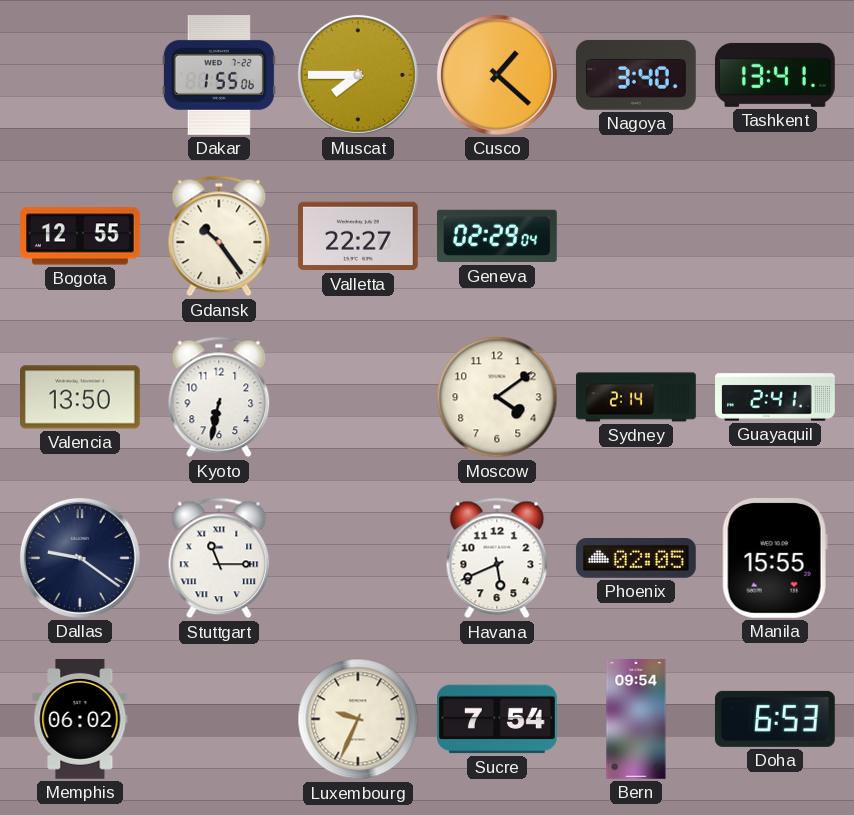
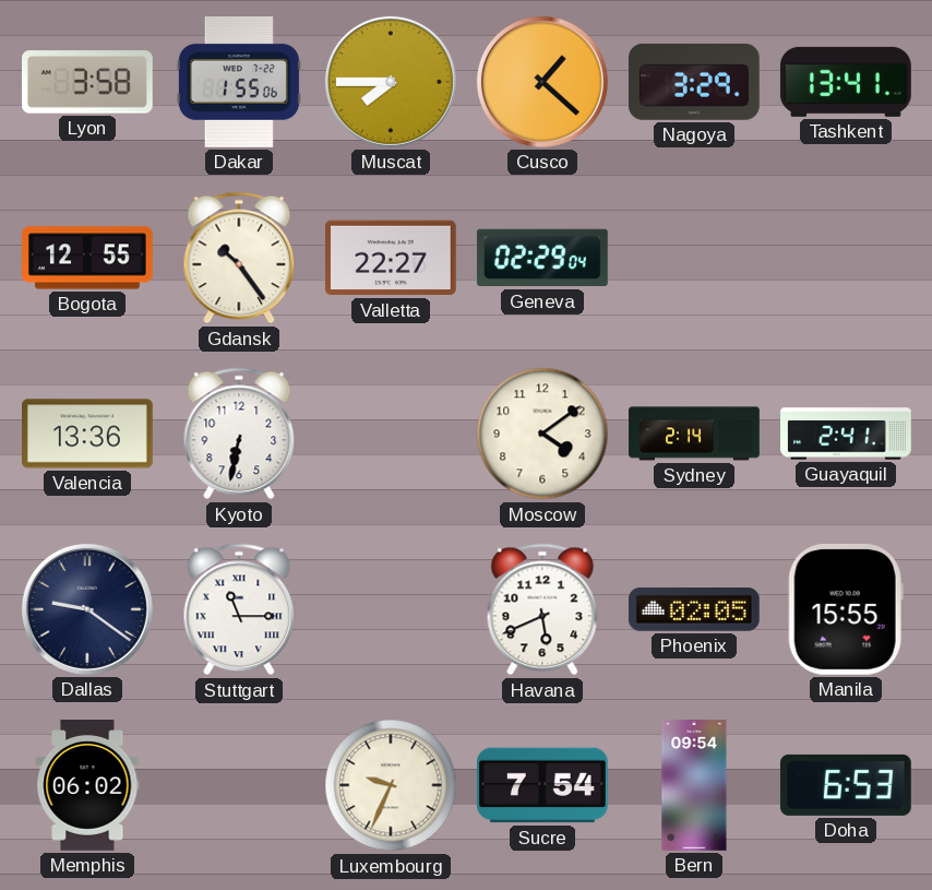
Lyon: none -> 3:58 (88, 82)
Nagoya: 3:40 -> 3:29 (694, 82)
Valencia: 13:50 -> 13:36 (88, 434)
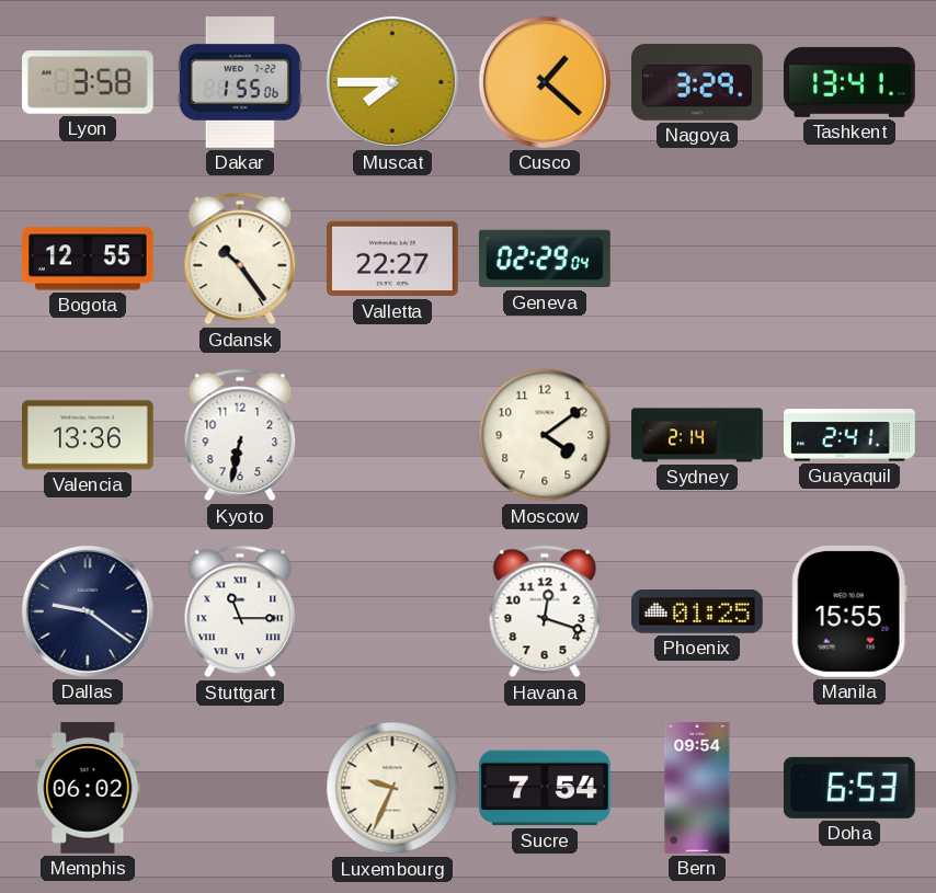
Havana: 5:41 -> 12:18 (545, 611)
Phoenix: 02:05 -> 01:25 (697, 612)
